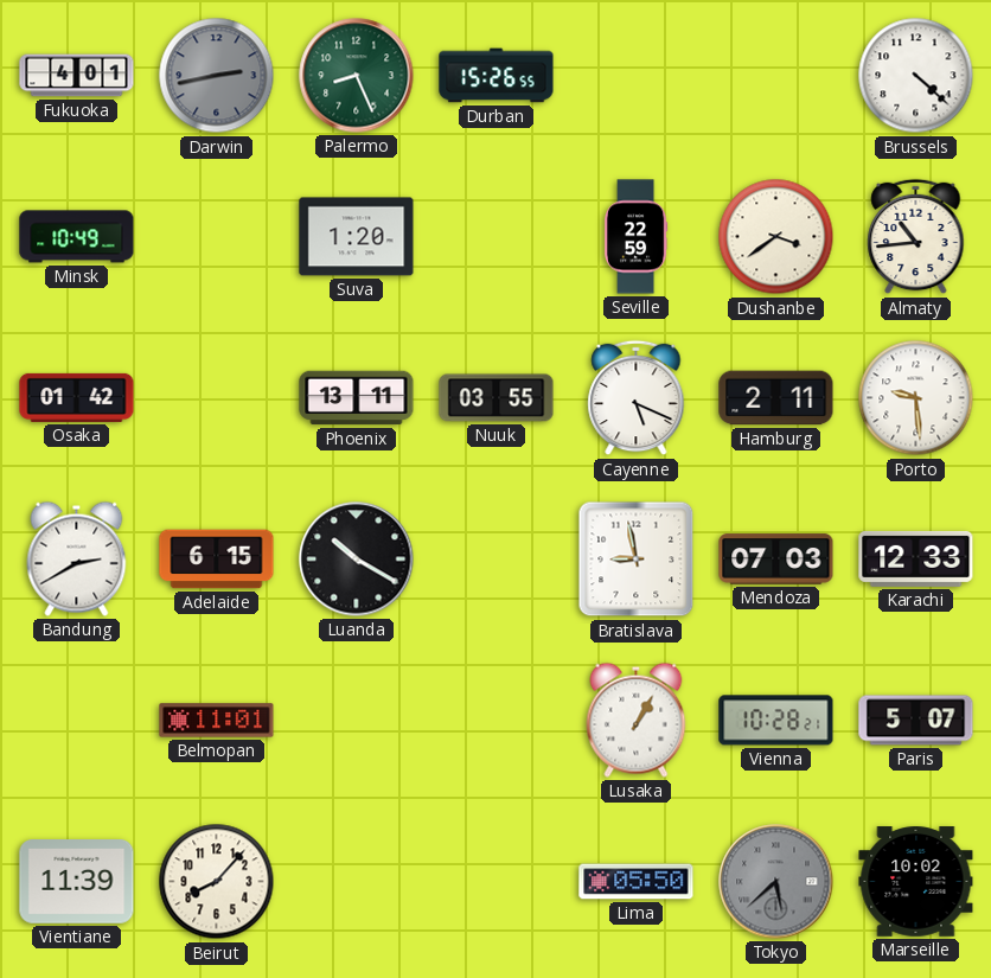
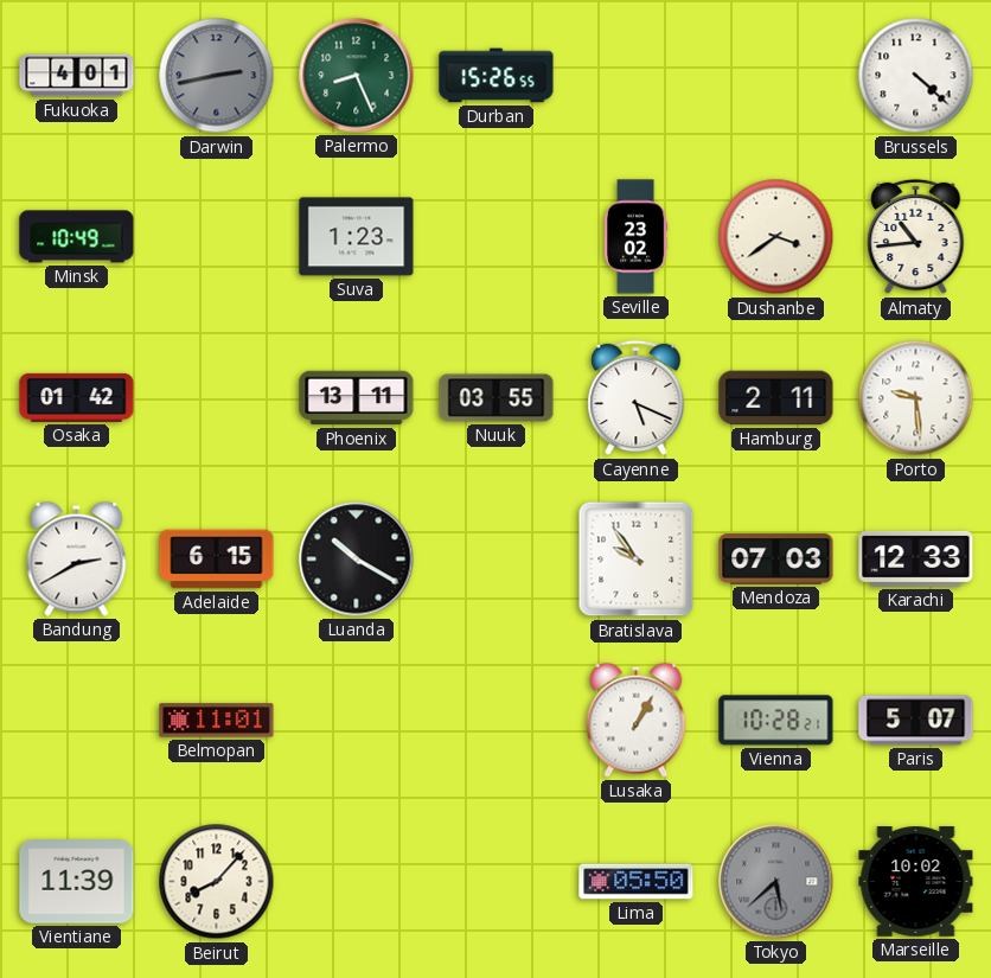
Suva: 1:20 -> 1:23 (357, 237)
Seville: 22:59 -> 23:02 (635, 237)
Bratislava: 8:58 -> 9:54 (637, 560)
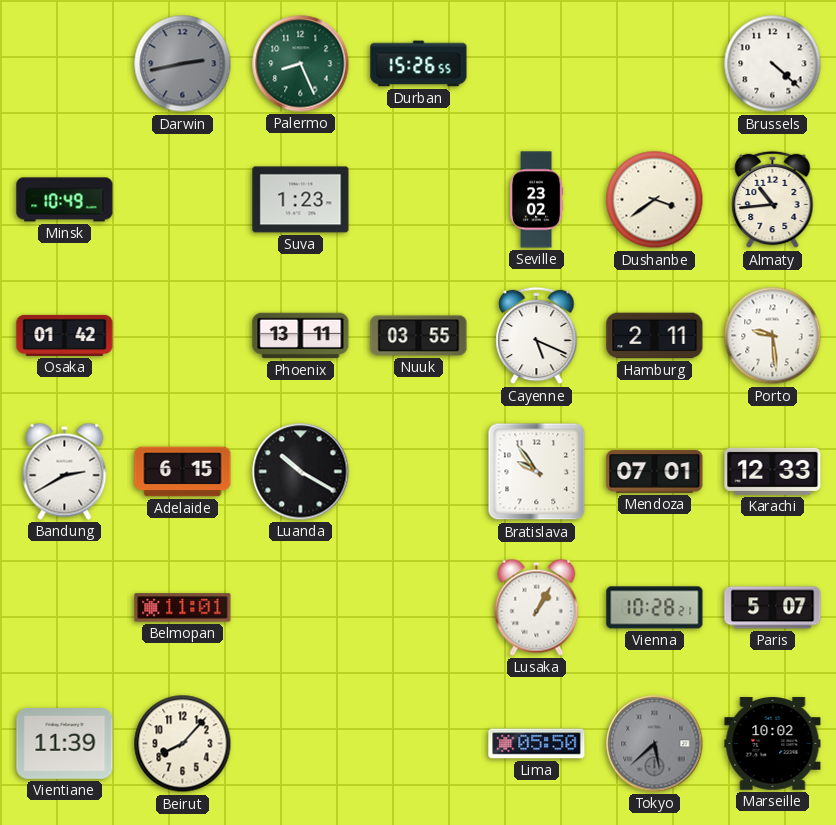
Fukuoka: 4:01 -> none (77, 76)
Mendoza: 07:03 -> 07:01 (655, 472)
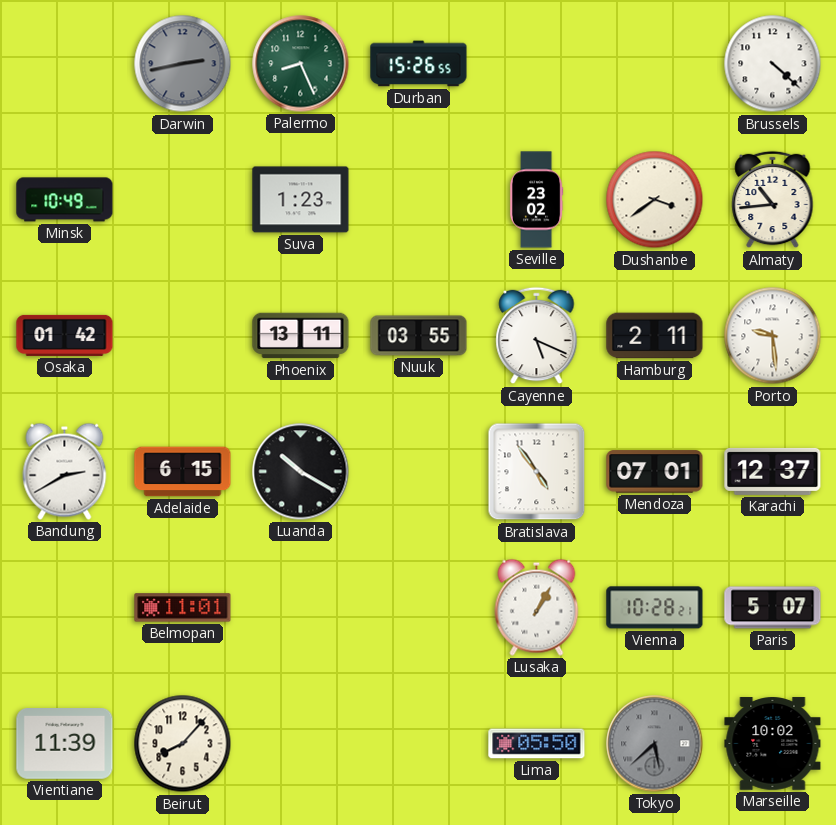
Bratislava: 9:54 -> 4:54 (537, 472)
Karachi: 12:33 -> 12:37 (773, 471)
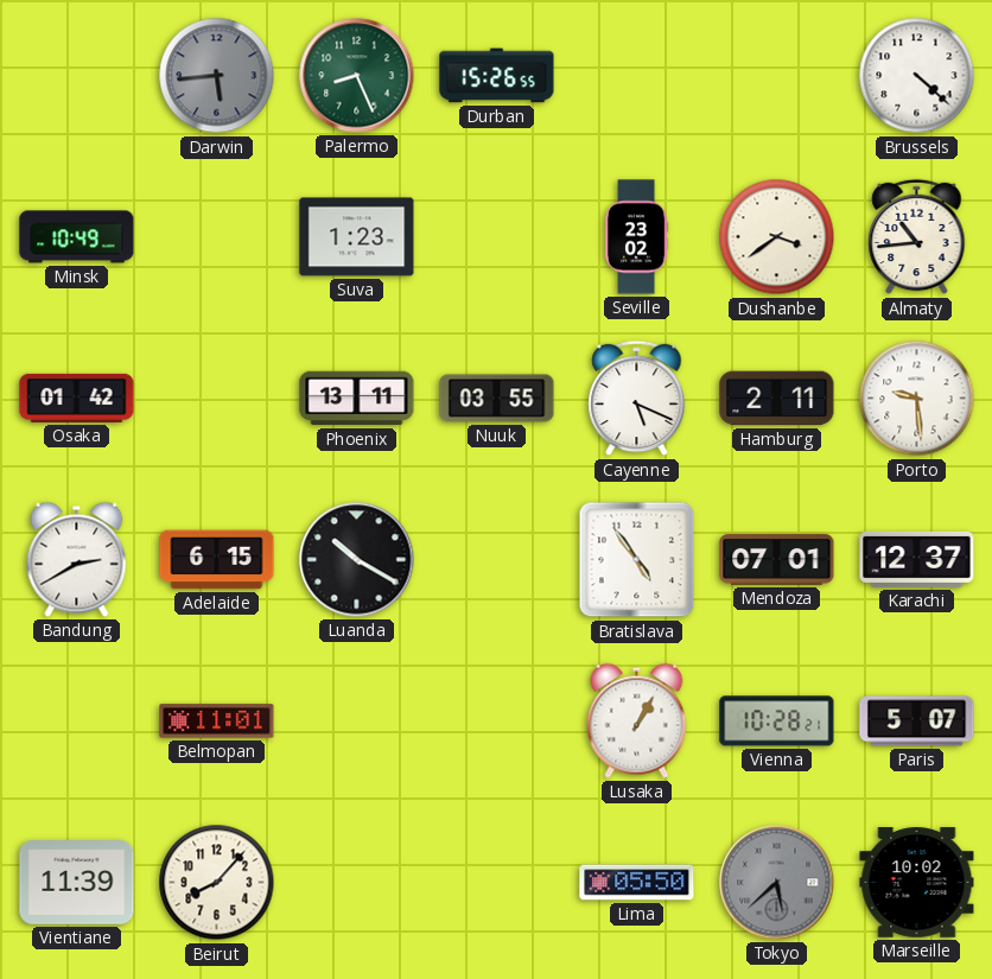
Darwin: 2:43 -> 5:44 (217, 76)
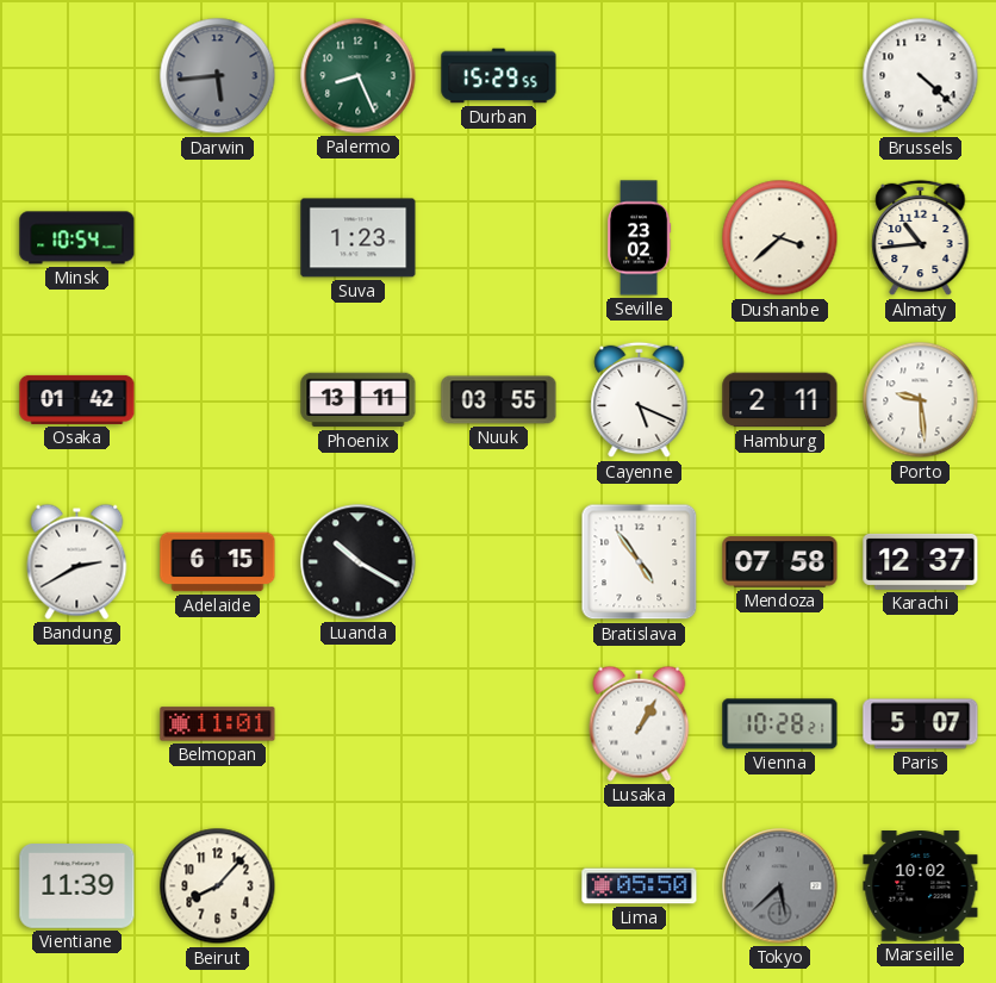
Durban: 15:26 -> 15:29 (499, 76)
Minsk: 10:49 -> 10:54 (77, 238)
Dushanbe: 3:39 -> 3:38 (780, 238)
Mendoza: 07:01 -> 07:58 (780, 562)
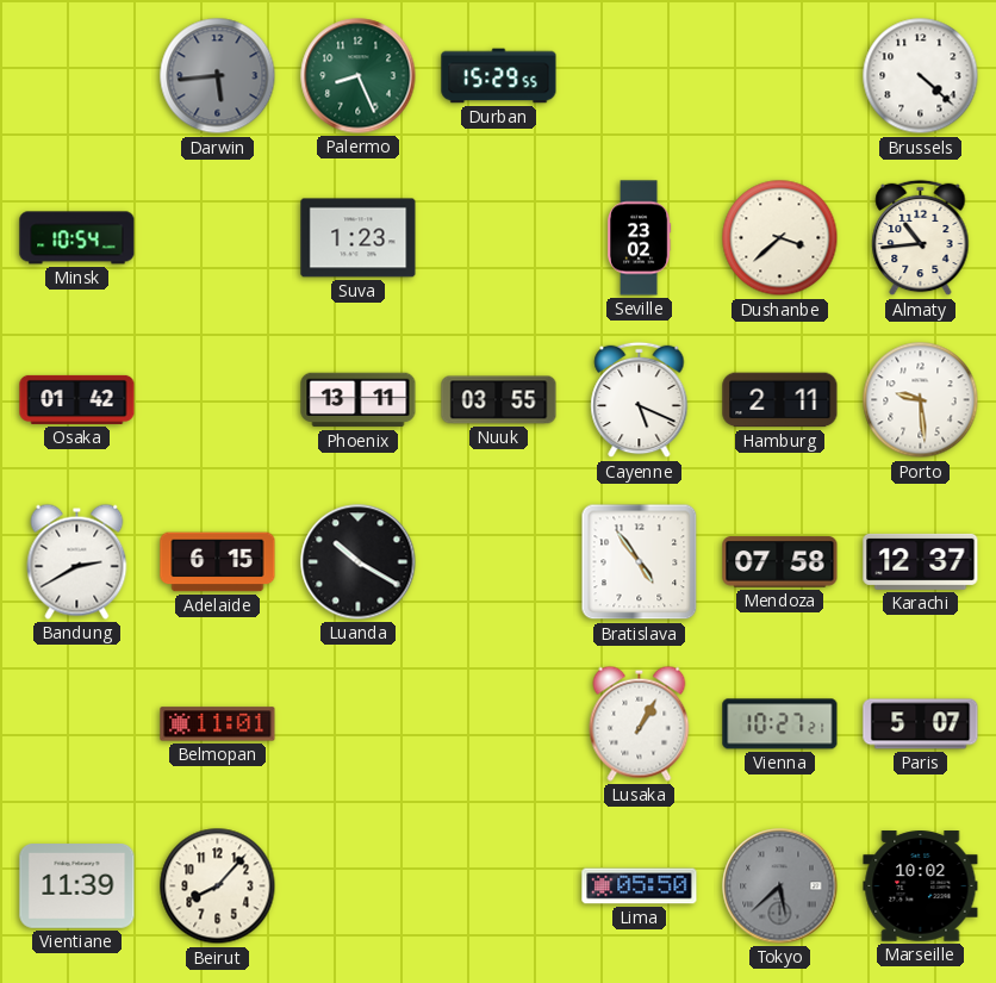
Vienna: 10:28 -> 10:27 (780, 724)
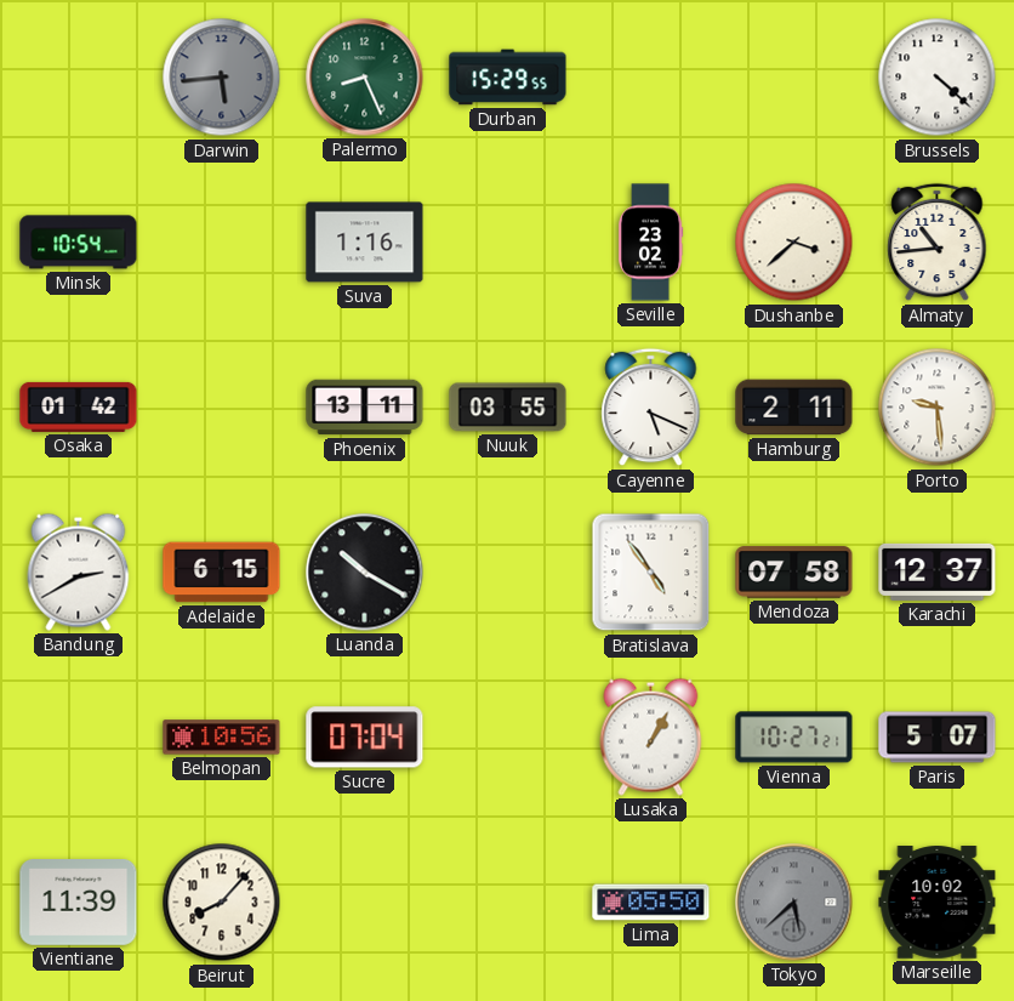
Suva: 1:23 -> 1:16 (365, 243)
Belmopan: 11:01 -> 10:56 (222, 738)
Sucre: none -> 07:04 (365, 738)
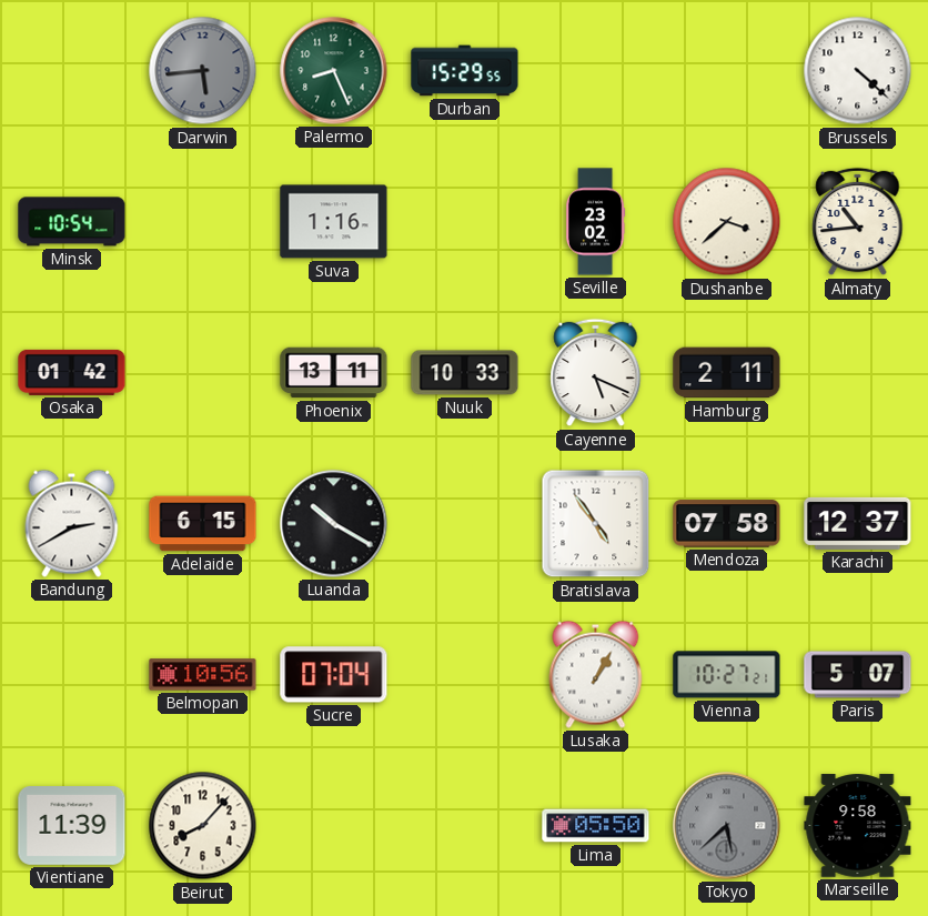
Nuuk: 03:55 -> 10:33 (465, 373)
Porto: 9:29 -> none (938, 408)
Marseille: 10:02 -> 9:58 (858, 826)
